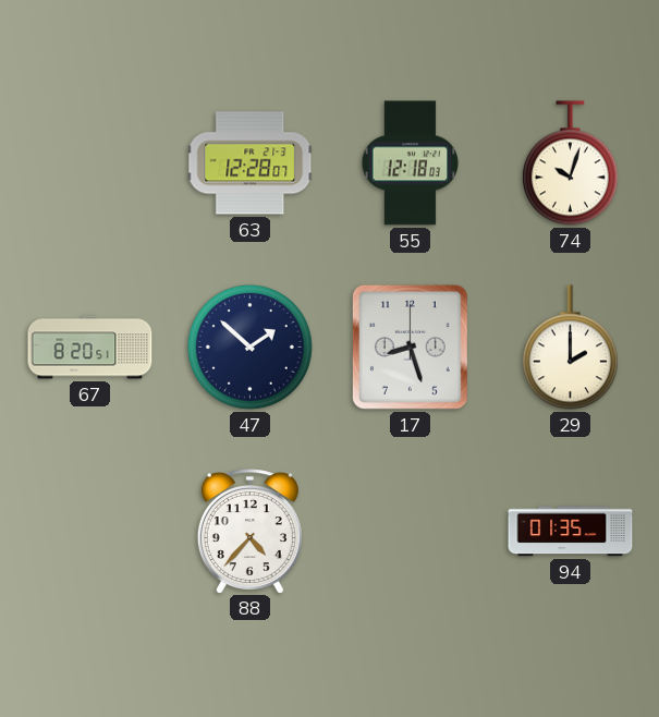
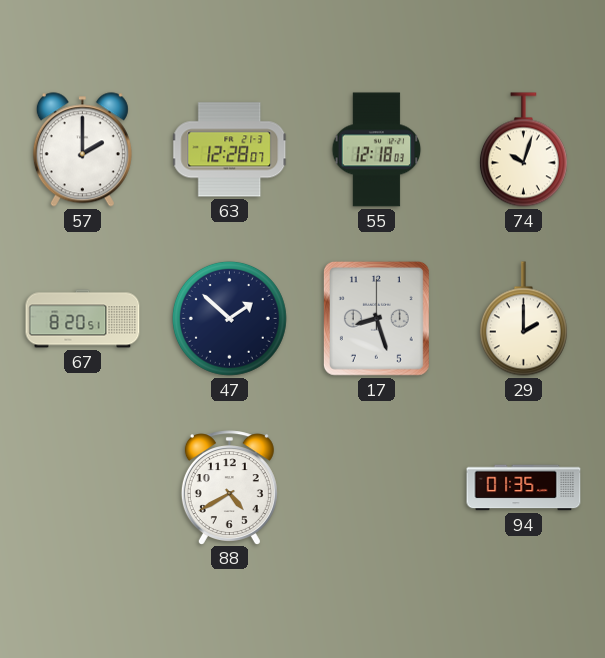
57: none -> 2:00 (82, 150)
88: 4:37 -> 4:40 (229, 487)
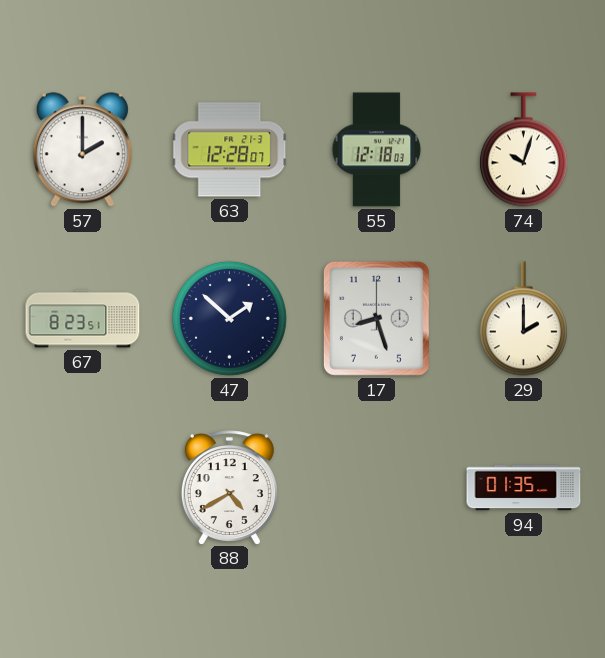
67: 8:20 -> 8:23 (83, 319)
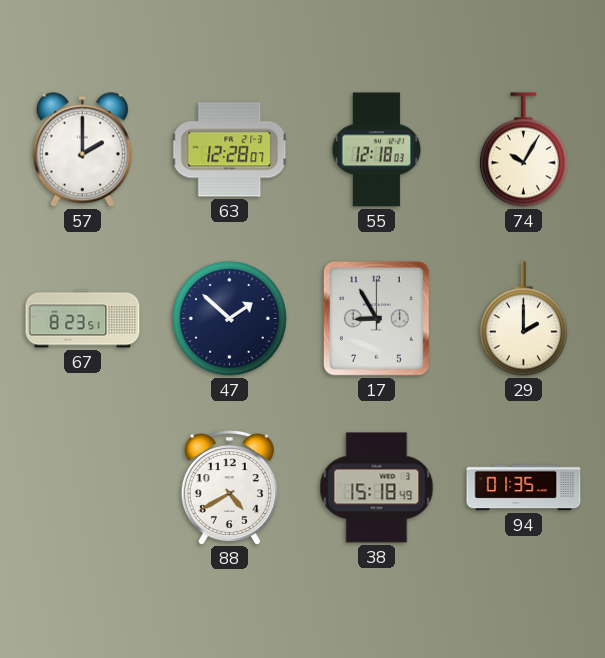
74: 10:03 -> 10:05 (523, 150)
17: 8:27 -> 8:55 (376, 318)
38: none -> 15:18 (377, 488)
